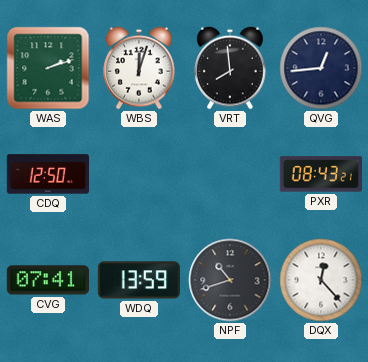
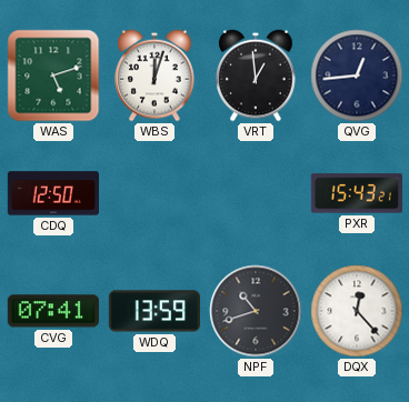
WAS: 2:12 -> 5:12 (53, 76)
VRT: 7:59 -> 12:59 (256, 76)
PXR: 08:43 -> 15:43 (357, 193)
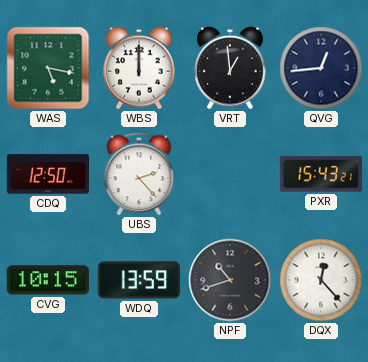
WAS: 5:12 -> 5:17 (48, 68)
WBS: 12:03 -> 12:00 (139, 68)
UBS: none -> 2:23 (139, 174)
CVG: 07:41 -> 10:15 (48, 280)
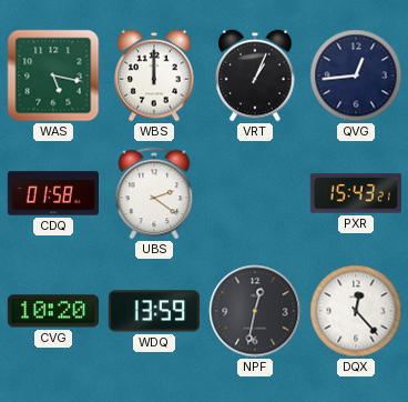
VRT: 12:59 -> 1:04 (255, 76)
CDQ: 12:50 -> 01:58 (52, 193)
UBS: 2:23 -> 2:21 (154, 193)
CVG: 10:15 -> 10:20 (53, 311)
NPF: 10:42 -> 12:32 (255, 311)
